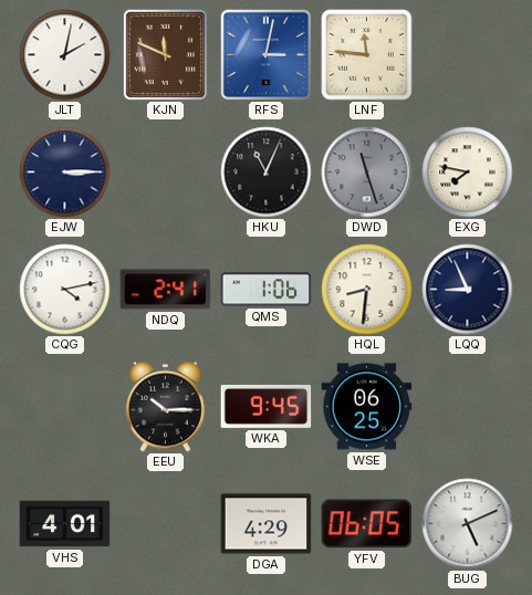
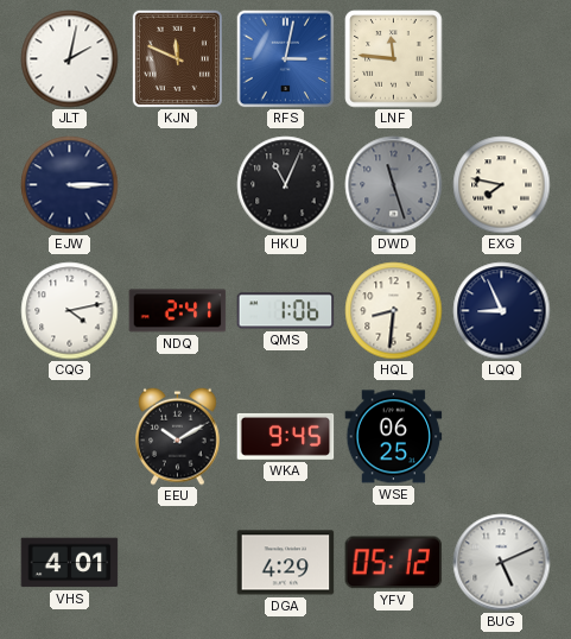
EEU: 10:15 -> 10:10 (178, 436)
YFV: 06:05 -> 05:12 (394, 563)
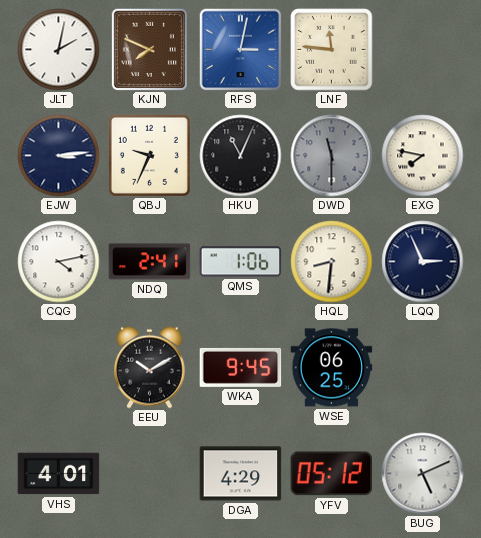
KJN: 11:49 -> 7:49 (149, 49)
EJW: 3:15 -> 3:14 (59, 156)
QBJ: none -> 9:34 (149, 155)
DWD: 11:27 -> 11:30 (332, 156)
LQQ: 8:56 -> 2:56 (423, 262)
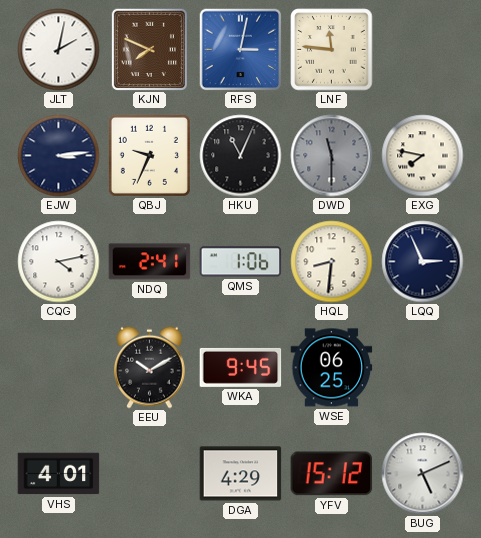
YFV: 05:12 -> 15:12 (332, 474)
